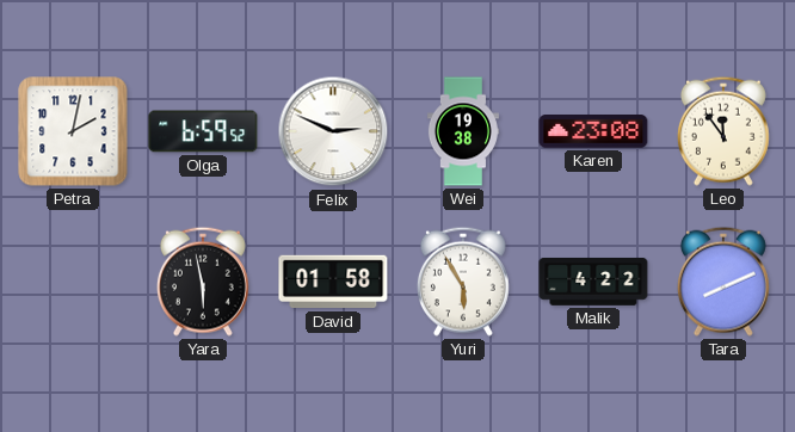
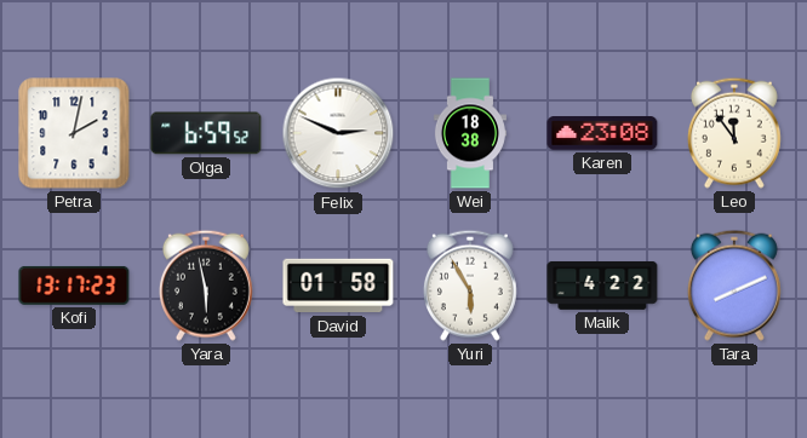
Wei: 19:38 -> 18:38 (470, 133)
Kofi: none -> 13:17 (74, 286)
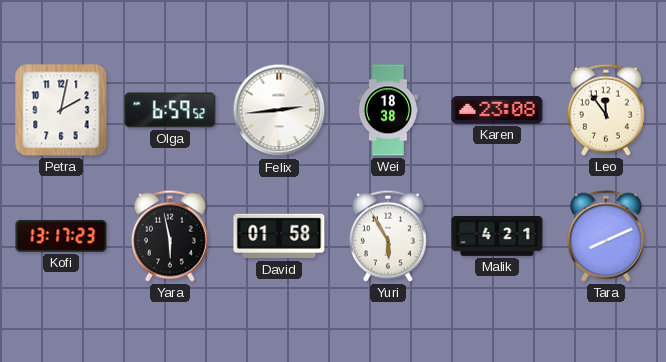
Felix: 2:49 -> 2:44 (279, 110)
Malik: 4:22 -> 4:21 (497, 236)
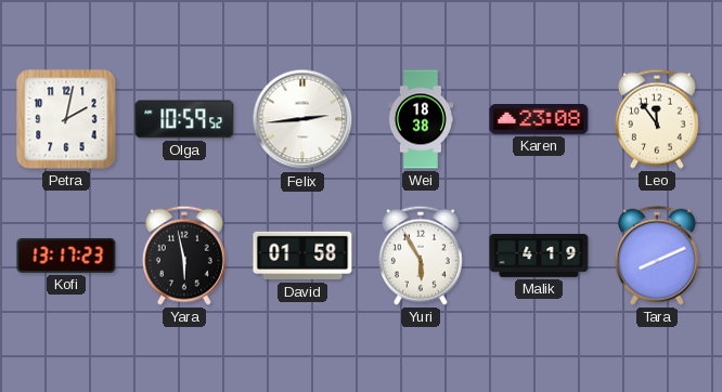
Olga: 6:59 -> 10:59 (184, 119)
Malik: 4:21 -> 4:19 (539, 256)
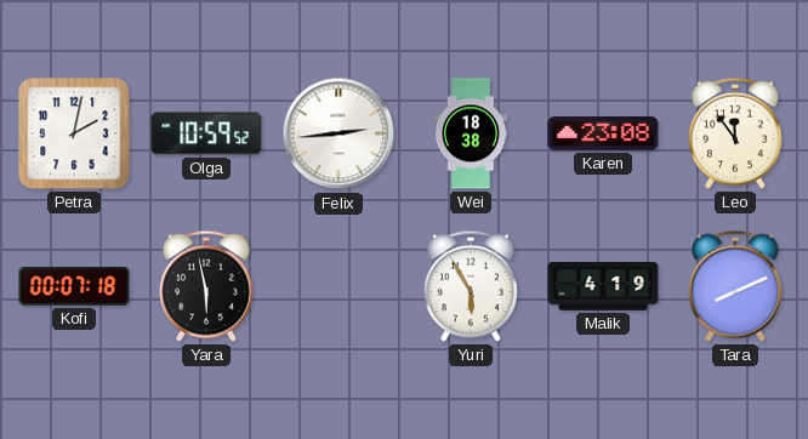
Kofi: 13:17 -> 00:07 (74, 286)
David: 01:58 -> none (302, 256)
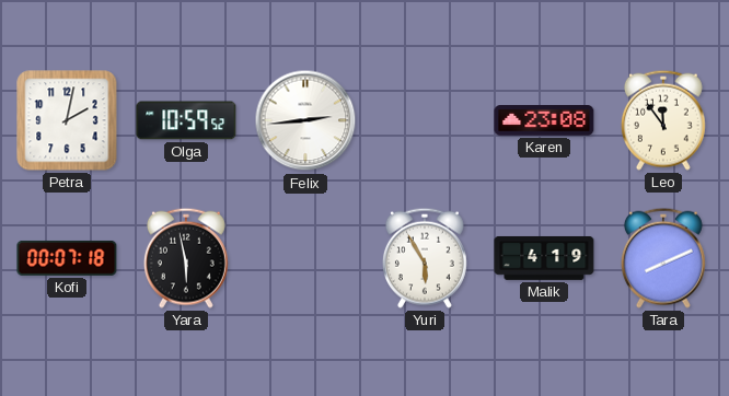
Wei: 18:38 -> none (471, 133)
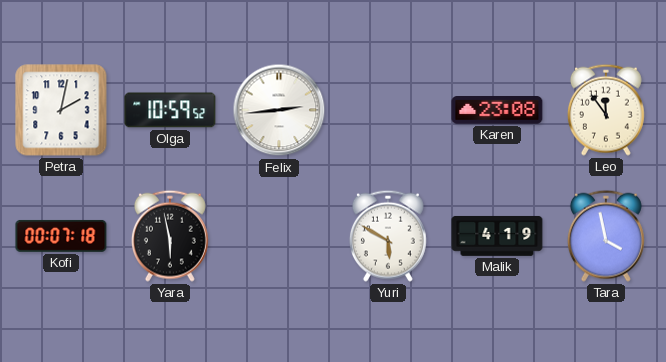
Yuri: 5:55 -> 5:50 (388, 236)
Tara: 8:11 -> 3:58 (606, 236)
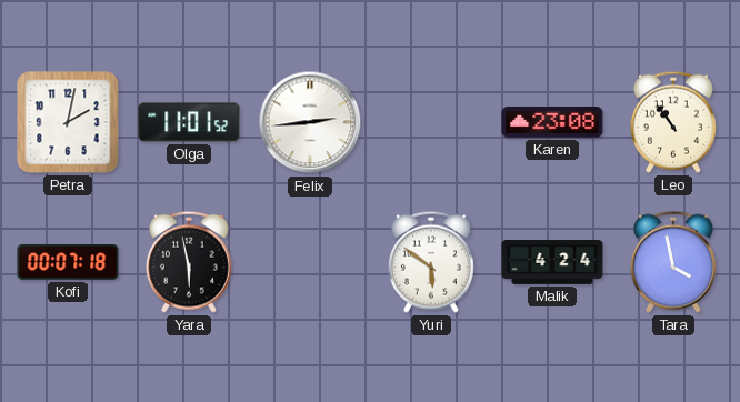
Olga: 10:59 -> 11:01 (189, 122)
Leo: 11:54 -> 10:54 (673, 122)
Yuri: 5:50 -> 5:51 (431, 262)
Malik: 4:19 -> 4:24 (552, 262)
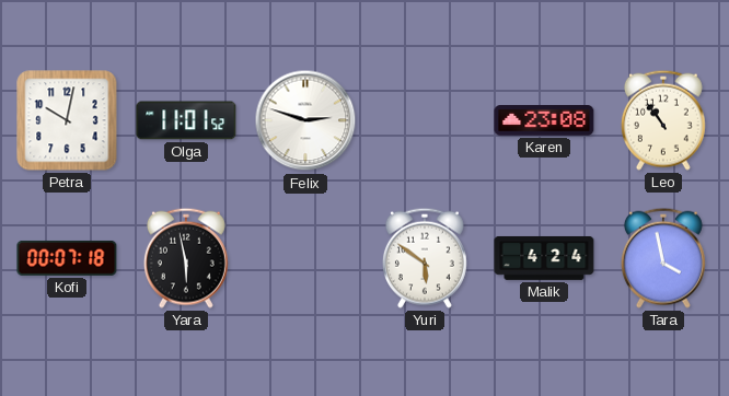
Petra: 2:02 -> 10:02 (67, 120)
Felix: 2:44 -> 2:48 (305, 120)
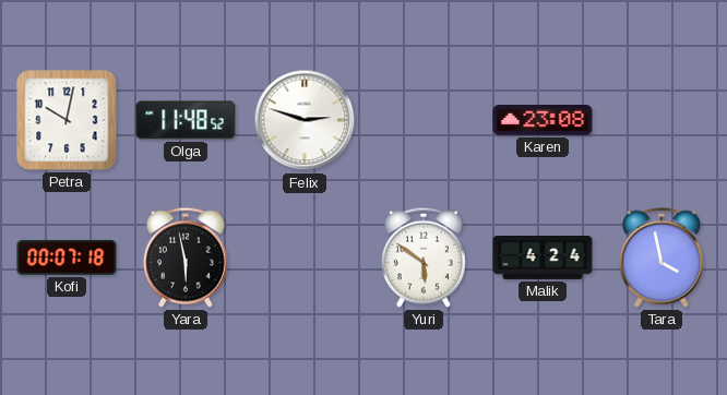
Olga: 11:01 -> 11:48 (186, 120)
Leo: 10:54 -> none (663, 120)
